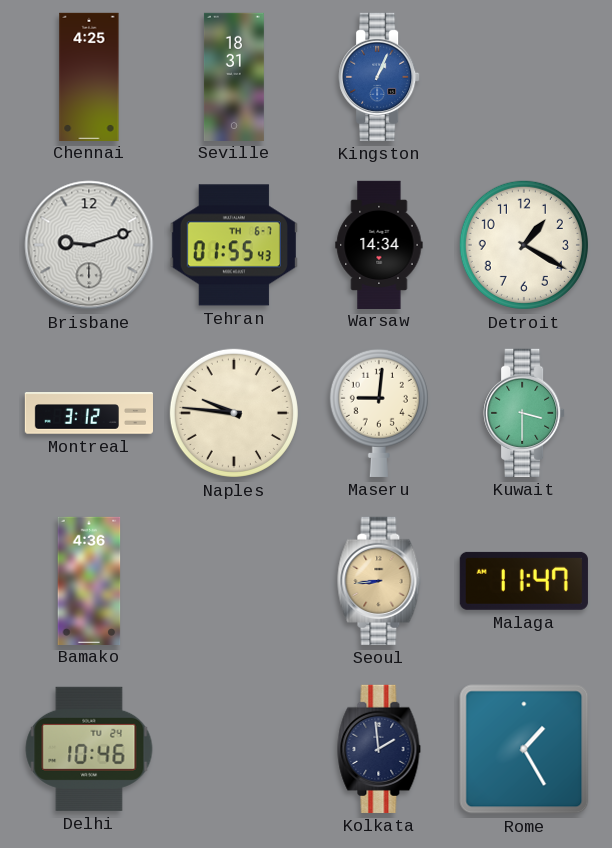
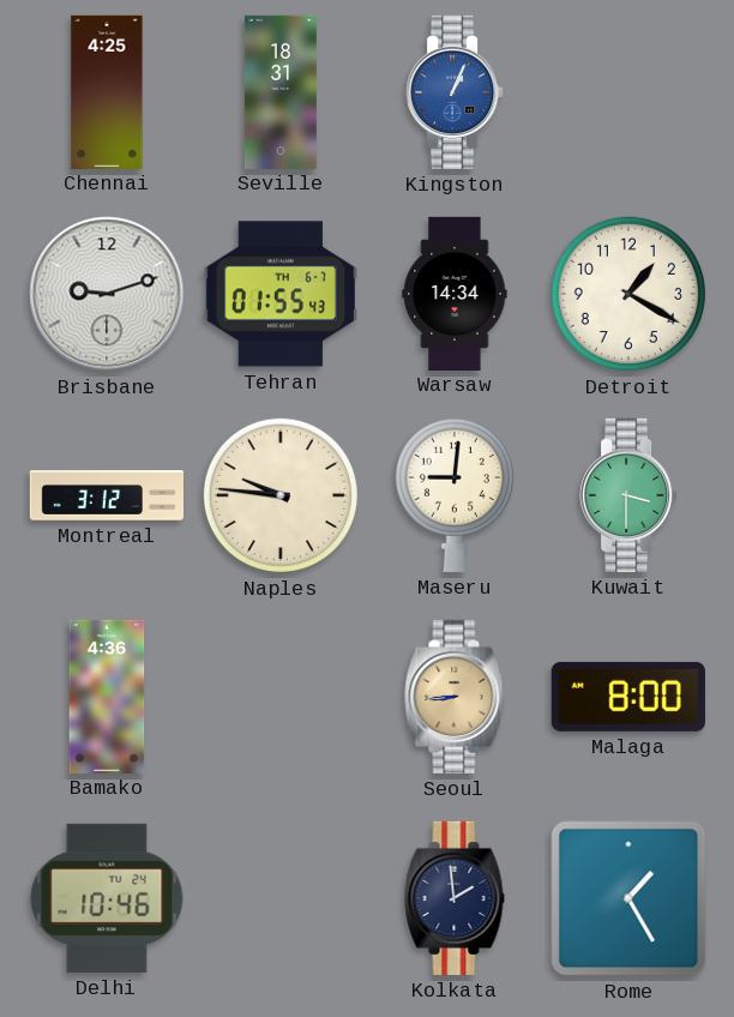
Malaga: 11:47 -> 8:00 (628, 697)
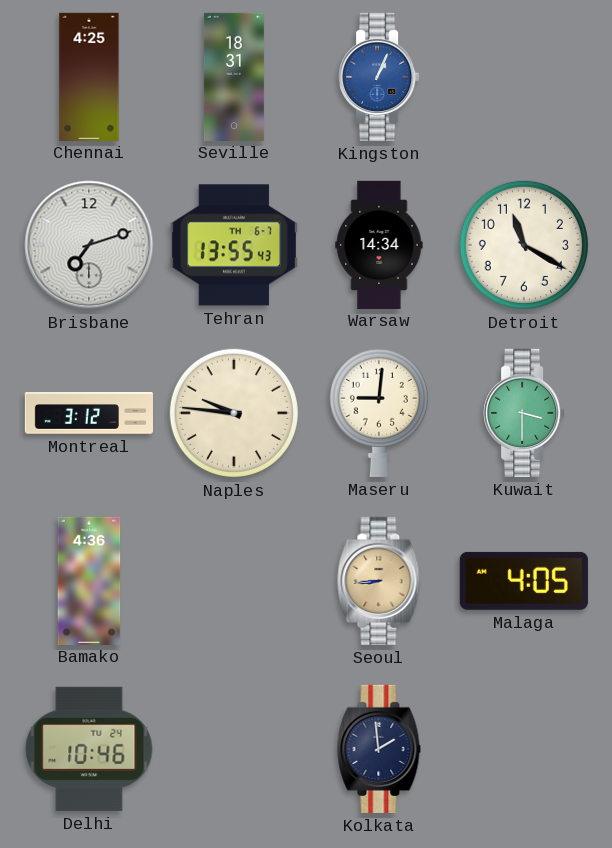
Brisbane: 9:12 -> 7:12 (89, 245)
Tehran: 01:55 -> 13:55 (234, 245)
Detroit: 1:20 -> 11:20 (524, 245)
Malaga: 8:00 -> 4:05 (524, 581)
Rome: 1:25 -> none (628, 898)
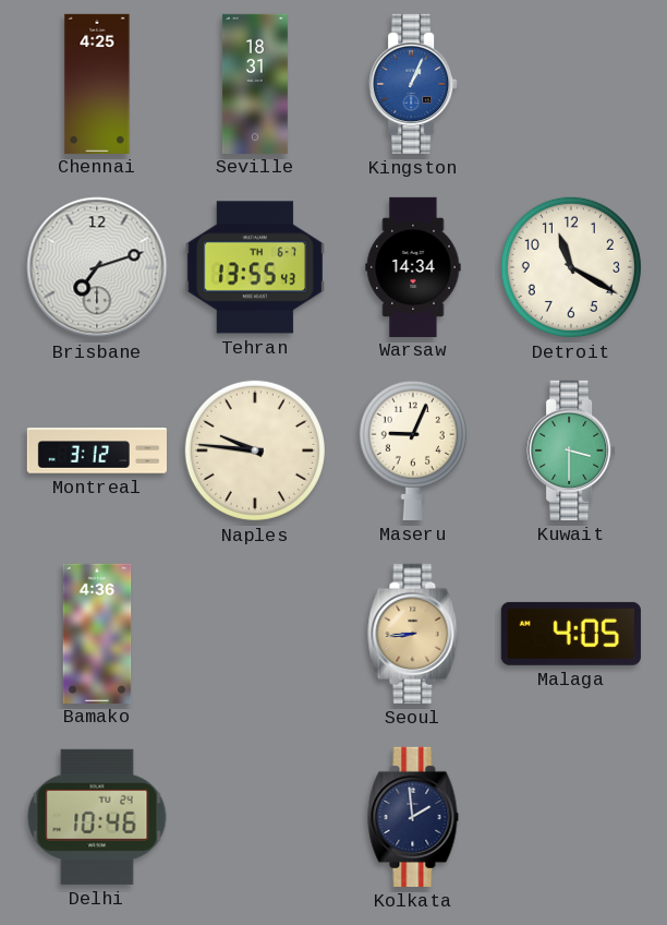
Maseru: 9:01 -> 9:04 (413, 449)
